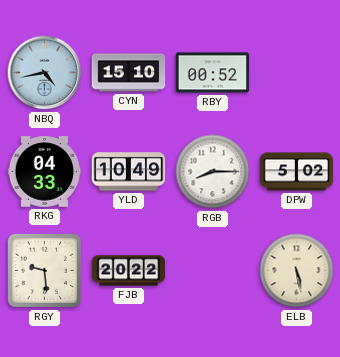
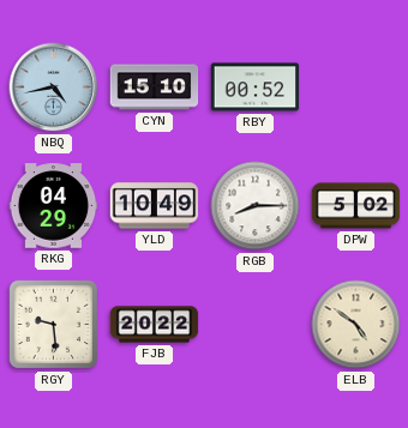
RKG: 04:33 -> 04:29 (54, 206)
ELB: 5:28 -> 4:51 (356, 325)
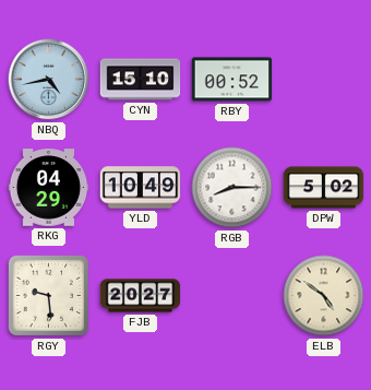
FJB: 20:22 -> 20:27 (141, 296)
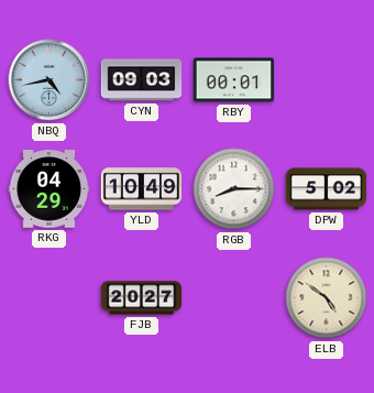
CYN: 15:10 -> 09:03 (142, 80)
RBY: 00:52 -> 00:01 (234, 80)
RGY: 9:29 -> none (48, 295)
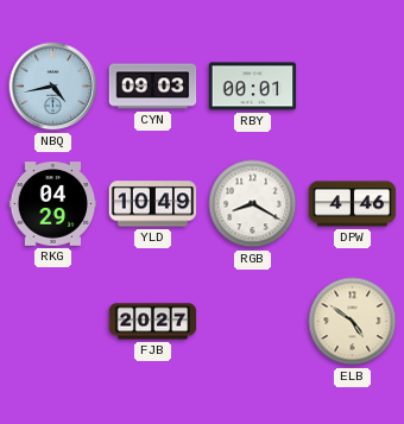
RGB: 8:15 -> 8:20 (253, 204)
DPW: 5:02 -> 4:46 (353, 204)
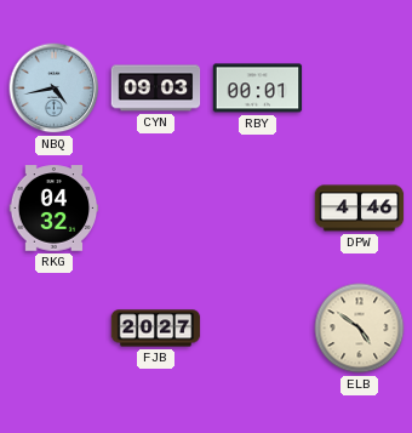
RKG: 04:29 -> 04:32 (55, 209)
YLD: 10:49 -> none (153, 204)
RGB: 8:20 -> none (253, 204)
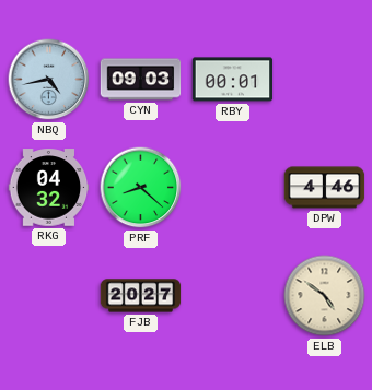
PRF: none -> 8:22 (141, 188)
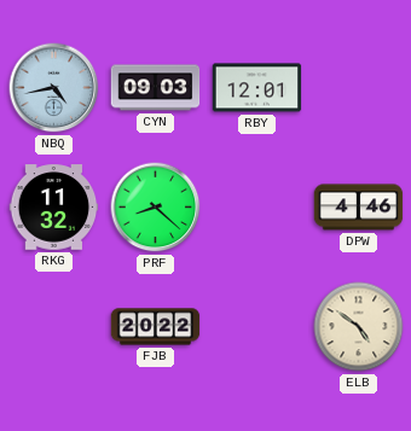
RBY: 00:01 -> 12:01 (257, 88)
RKG: 04:32 -> 11:32 (54, 208)
FJB: 20:27 -> 20:22 (156, 327)
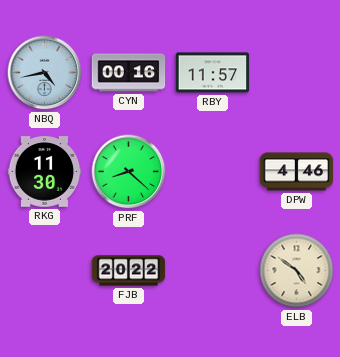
CYN: 09:03 -> 00:16 (129, 73)
RBY: 12:01 -> 11:57 (213, 73)
RKG: 11:32 -> 11:30 (45, 172)
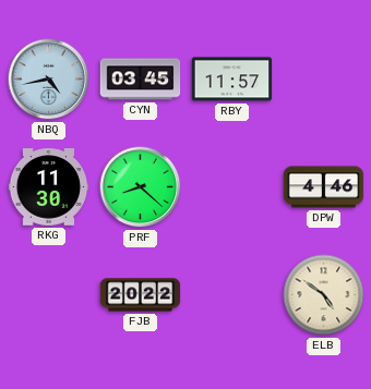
CYN: 00:16 -> 03:45 (141, 80)
